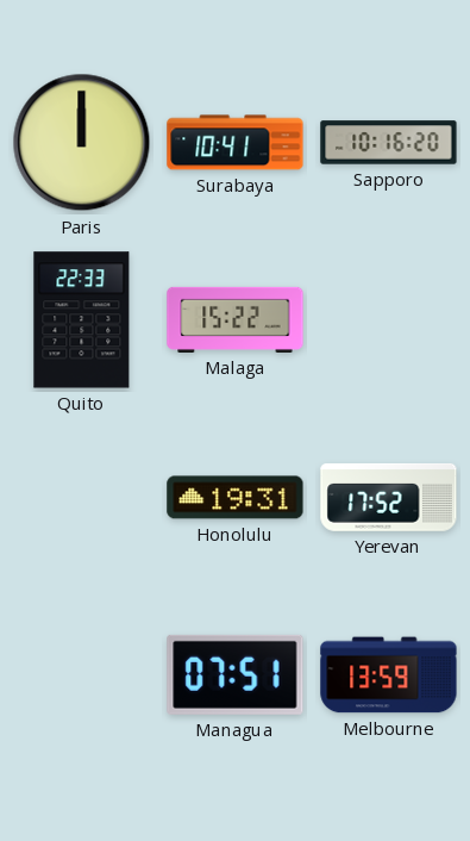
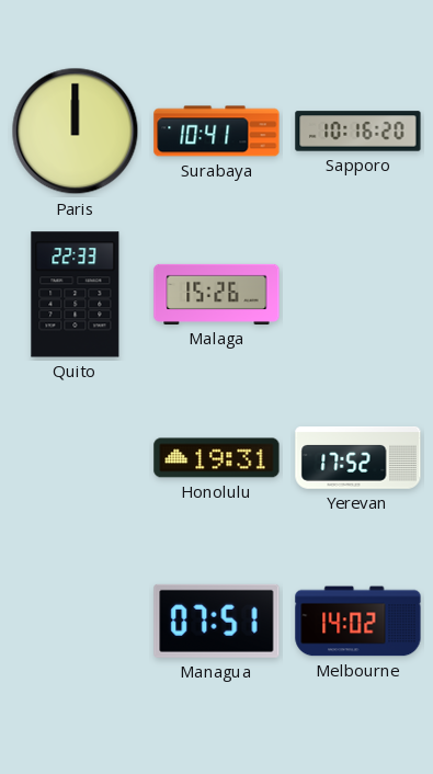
Malaga: 15:22 -> 15:26 (217, 294)
Melbourne: 13:59 -> 14:02 (358, 622)
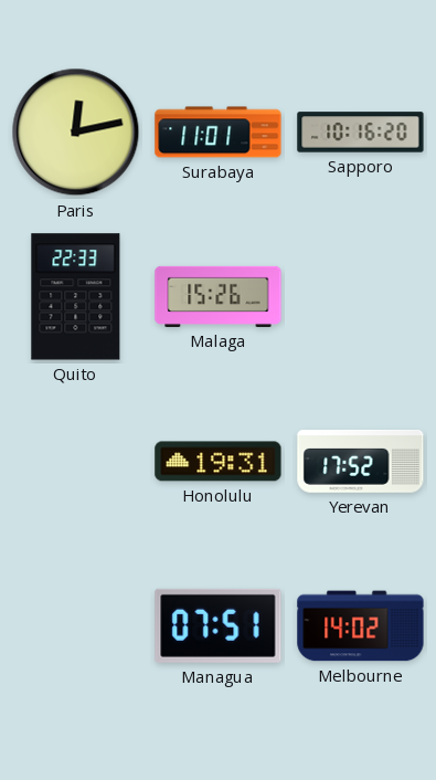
Paris: 12:00 -> 12:13 (76, 133)
Surabaya: 10:41 -> 11:01 (219, 133)
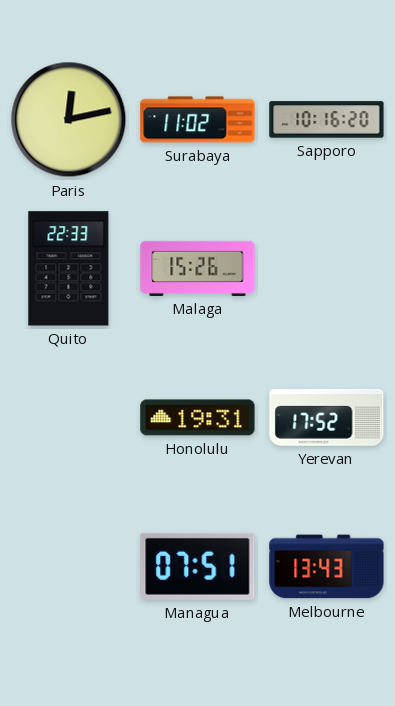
Surabaya: 11:01 -> 11:02 (198, 120)
Melbourne: 14:02 -> 13:43 (327, 567)
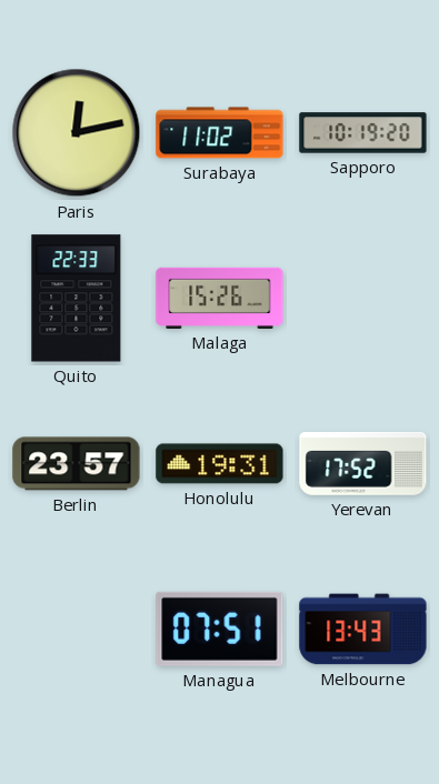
Sapporo: 10:16 -> 10:19 (363, 133)
Berlin: none -> 23:57 (77, 464)
